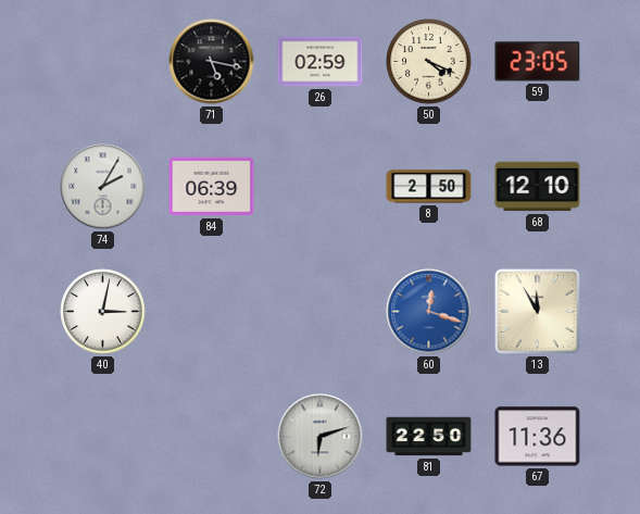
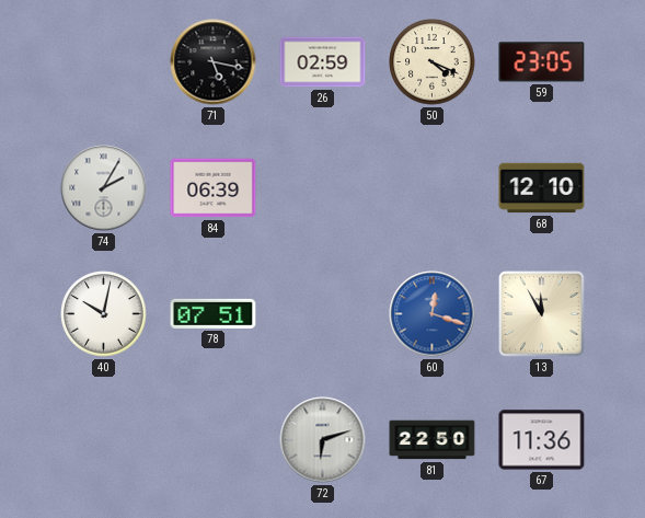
8: 2:50 -> none (429, 187)
40: 3:02 -> 10:02 (104, 314)
78: none -> 07:51 (214, 313)
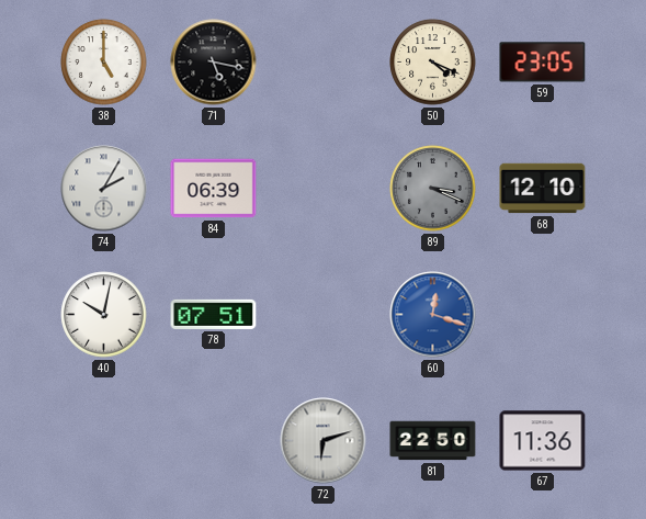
38: none -> 5:00 (104, 63)
26: 02:59 -> none (323, 62)
89: none -> 3:19 (433, 189)
13: 11:55 -> none (542, 314)
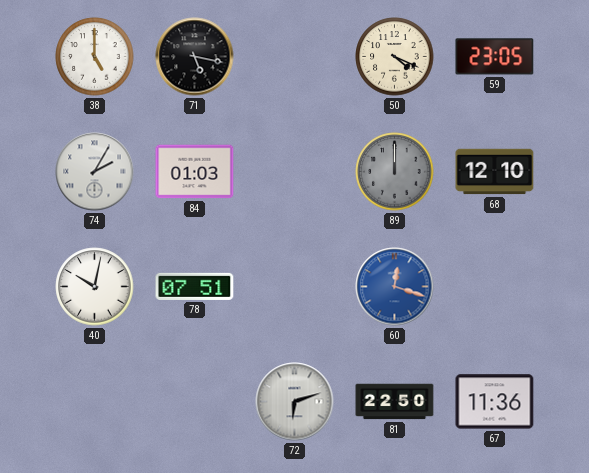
84: 06:39 -> 01:03 (195, 172)
89: 3:19 -> 12:00 (395, 172)
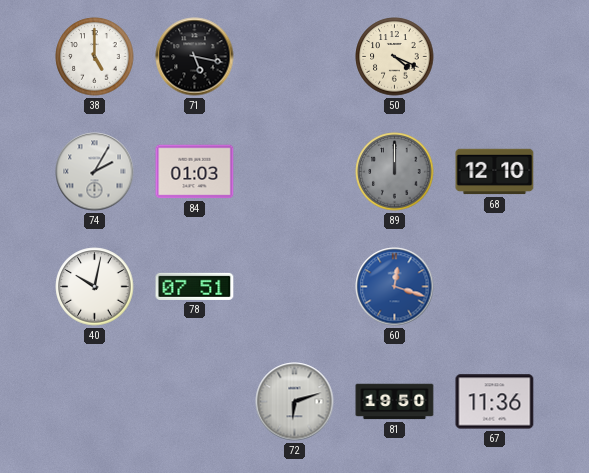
59: 23:05 -> none (495, 57)
81: 22:50 -> 19:50 (395, 402)
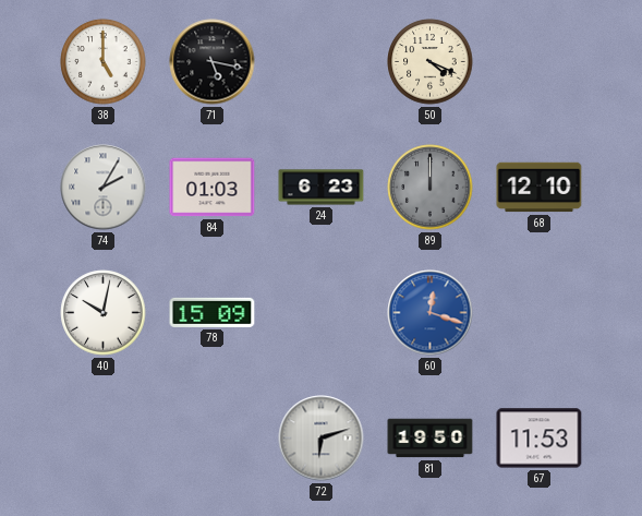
24: none -> 6:23 (322, 188)
78: 07:51 -> 15:09 (213, 312)
67: 11:36 -> 11:53 (540, 439)
